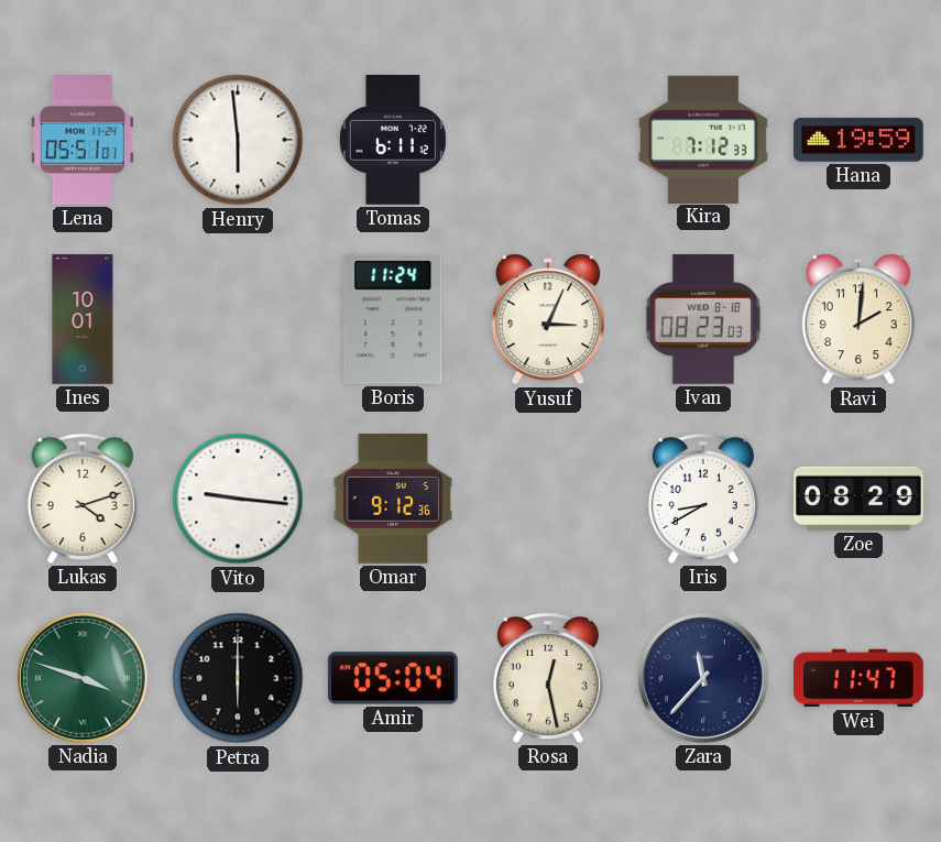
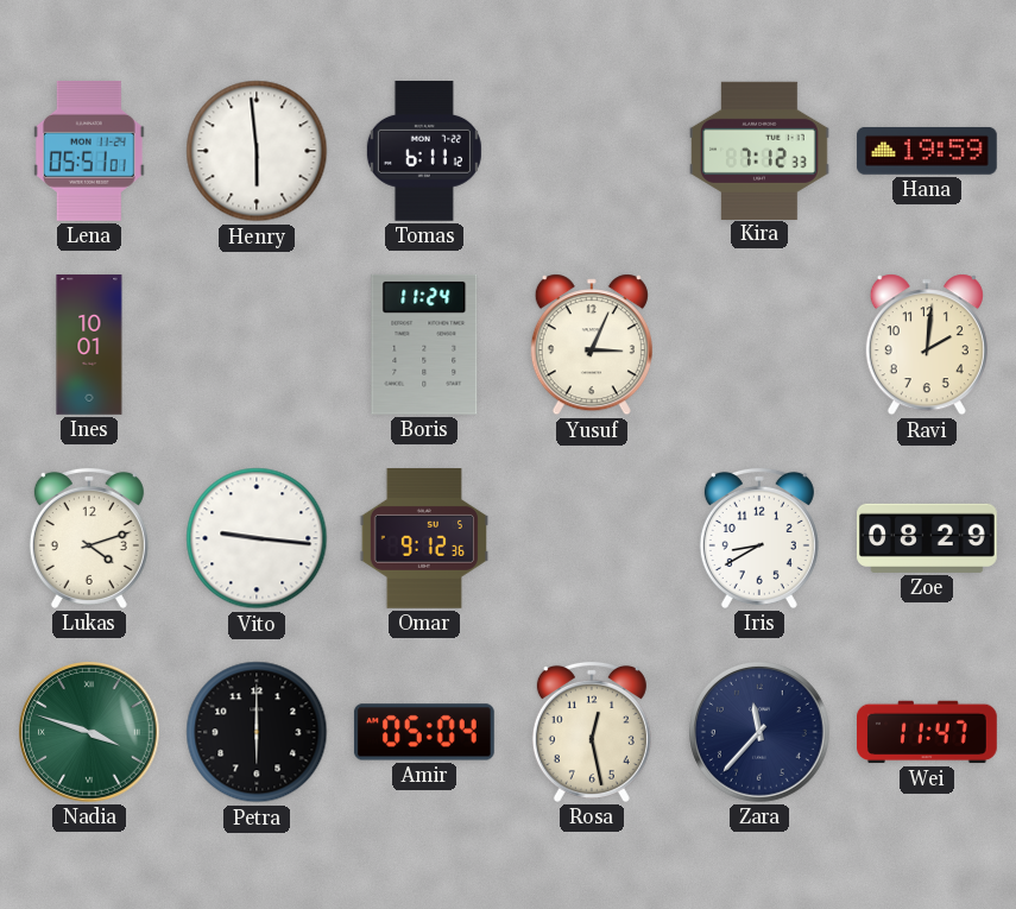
Ivan: 08:23 -> none (703, 319)
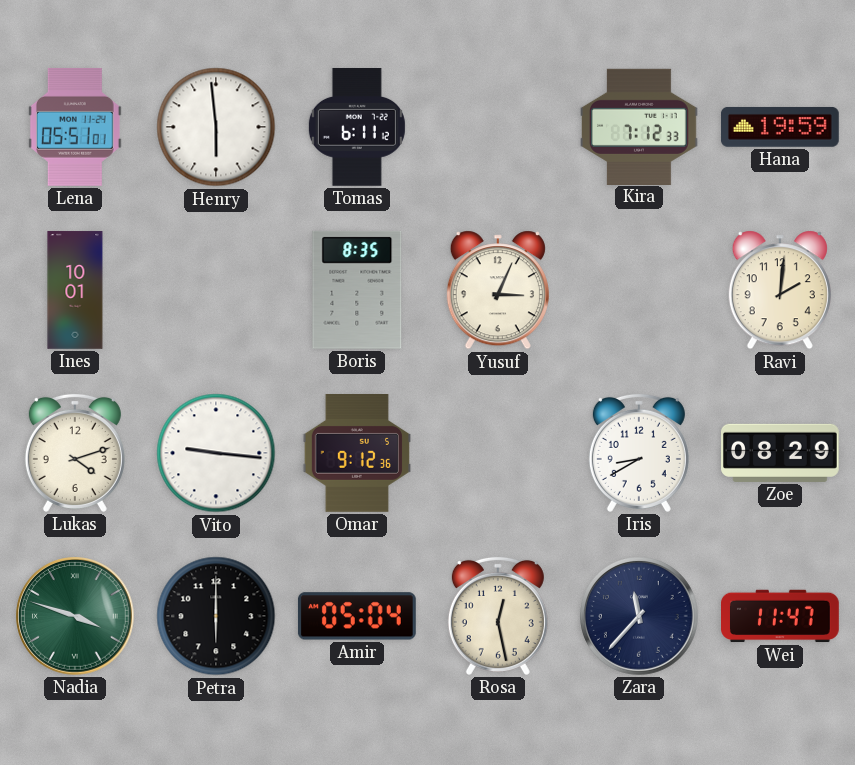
Boris: 11:24 -> 8:35 (357, 290)
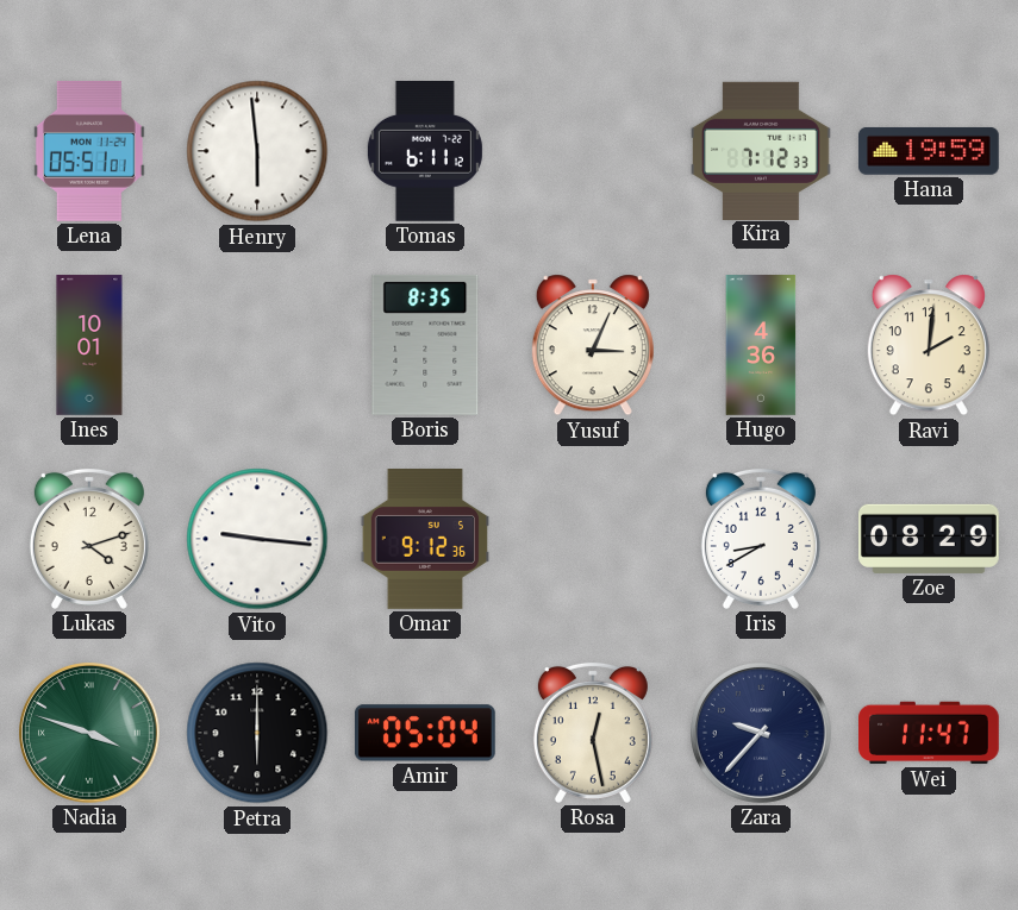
Hugo: none -> 4:36 (761, 345)
Zara: 11:37 -> 9:37 (762, 734)
